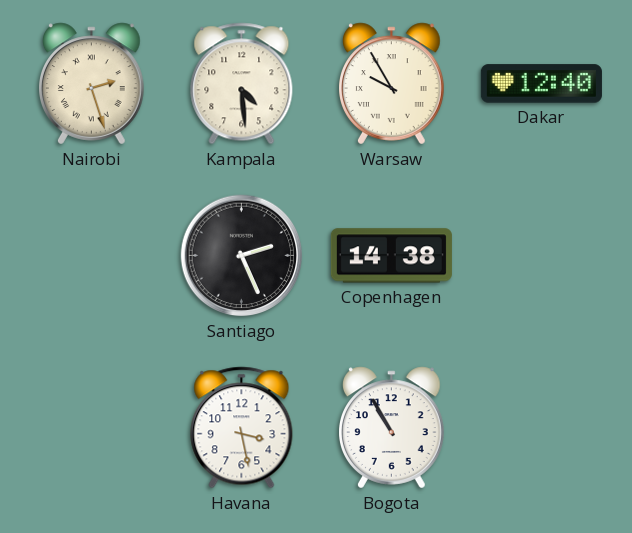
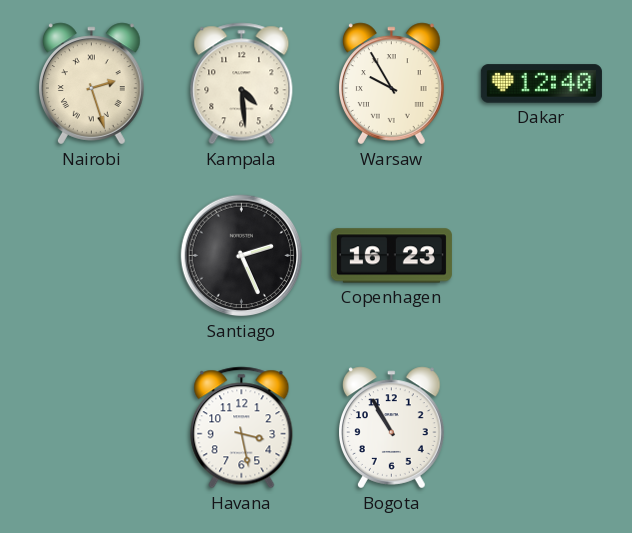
Copenhagen: 14:38 -> 16:23 (391, 256)
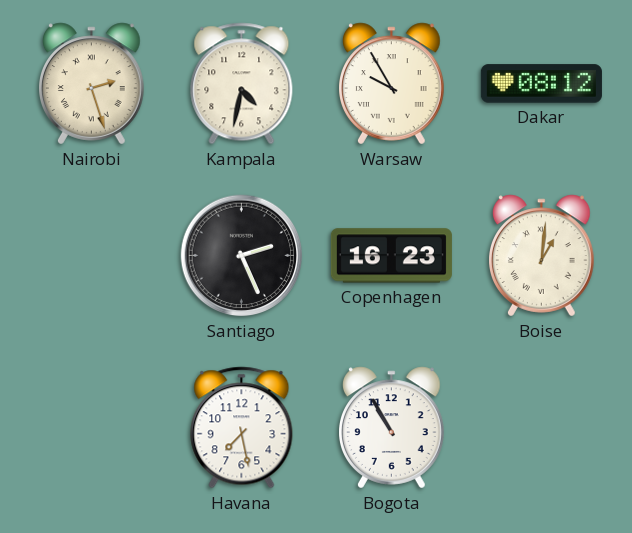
Kampala: 4:29 -> 4:32 (242, 84)
Dakar: 12:40 -> 08:12 (541, 84)
Boise: none -> 1:01 (542, 256)
Havana: 3:28 -> 7:28 (242, 428)
